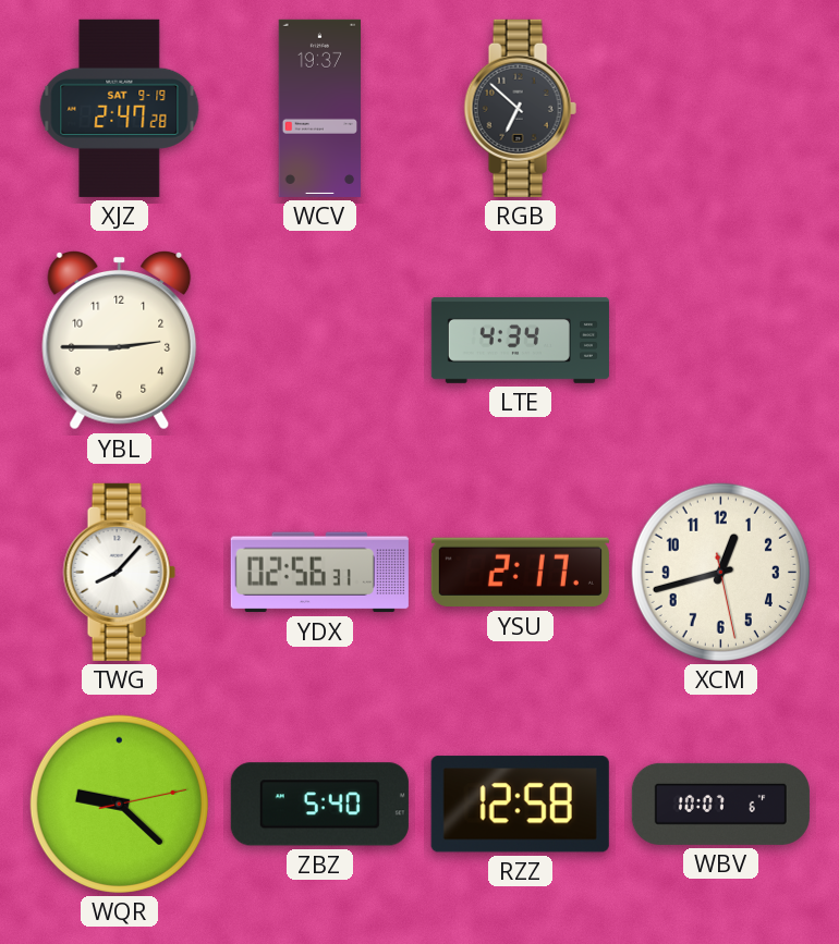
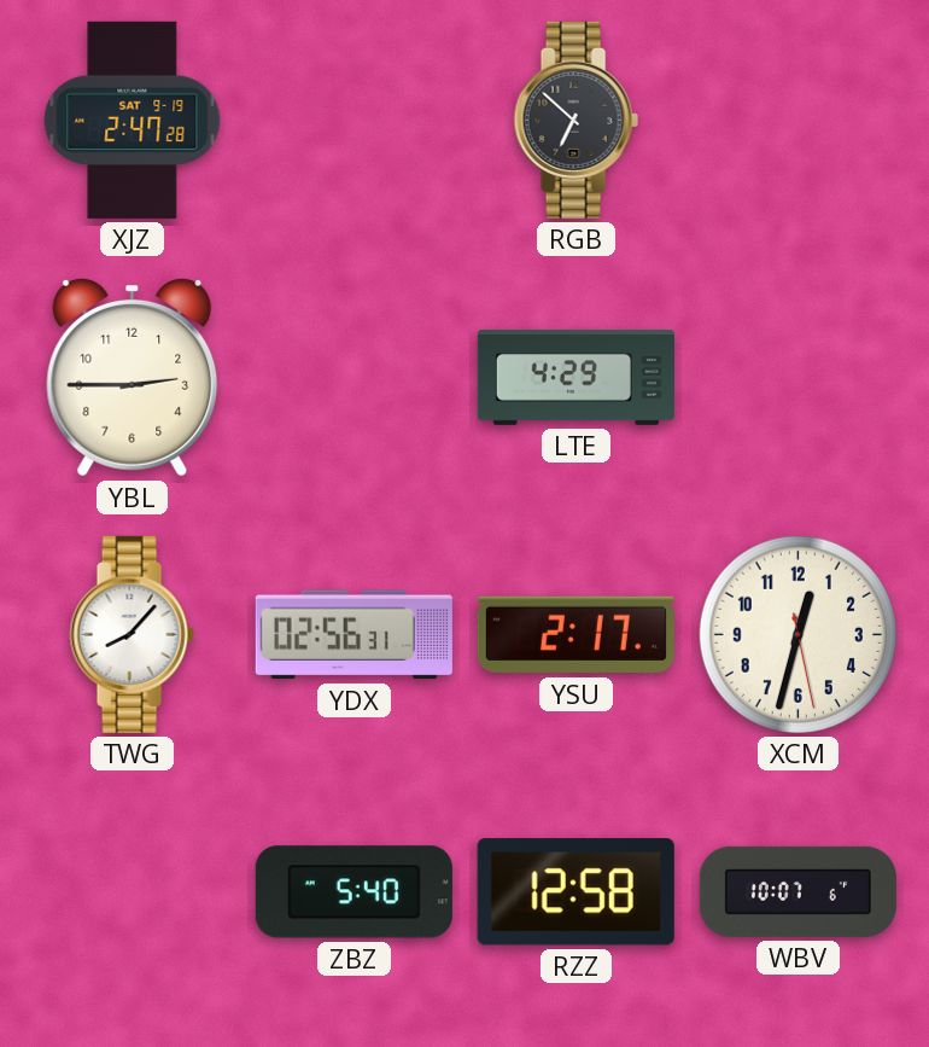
WCV: 19:37 -> none (320, 108)
LTE: 4:34 -> 4:29 (575, 377)
XCM: 12:42 -> 12:32 (797, 634)
WQR: 9:22 -> none (119, 804)
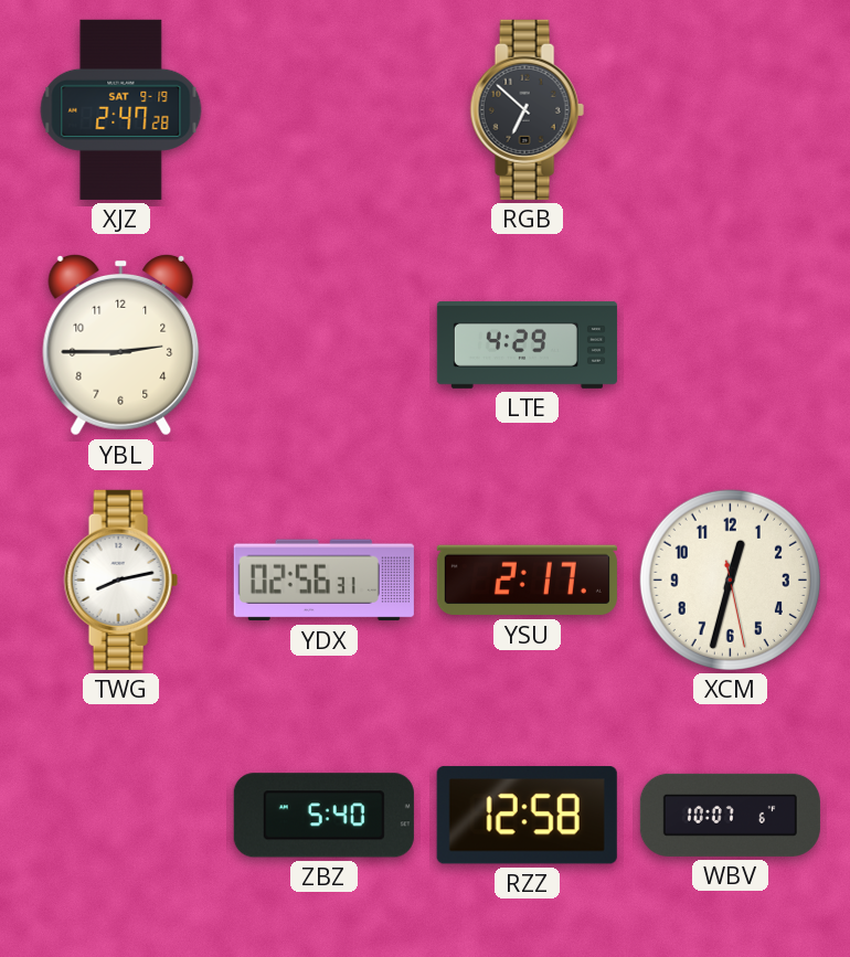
TWG: 8:07 -> 8:13 (120, 579)
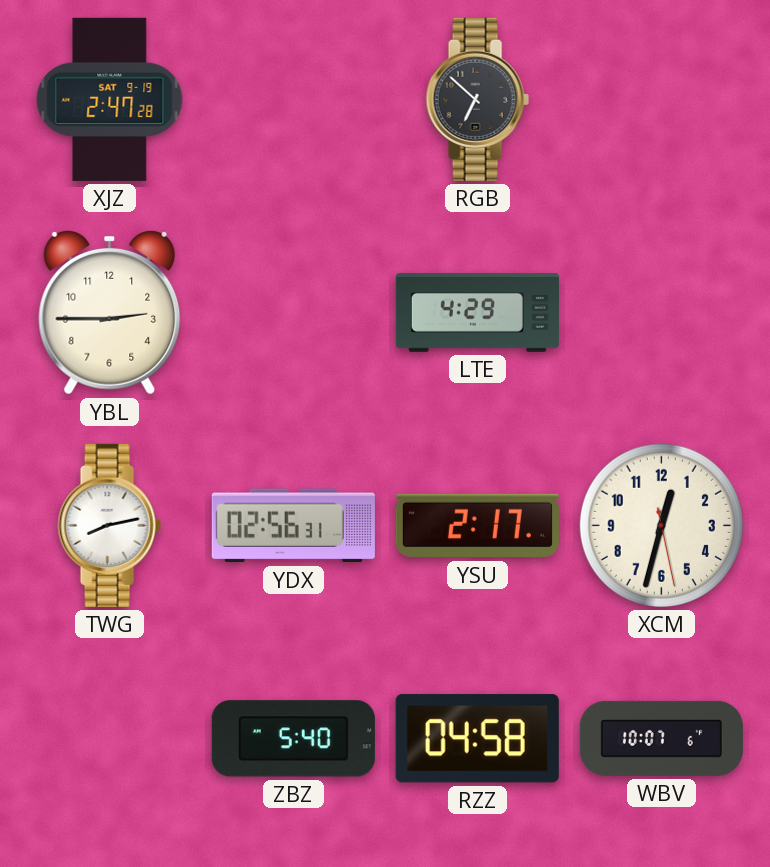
RZZ: 12:58 -> 04:58 (477, 739)
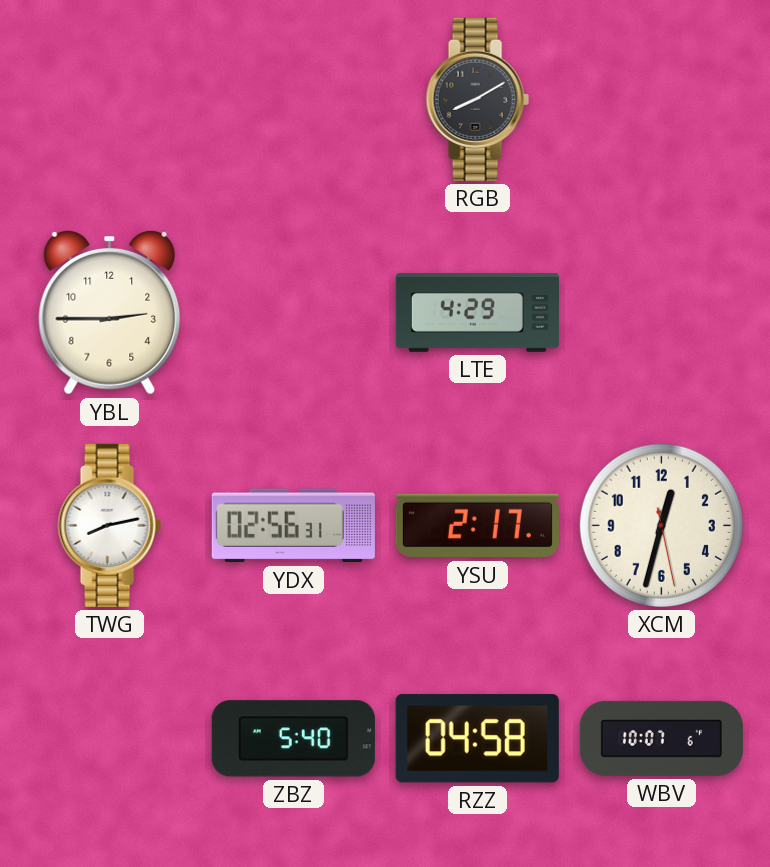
XJZ: 2:47 -> none (110, 99)
RGB: 6:52 -> 8:10 (477, 99)
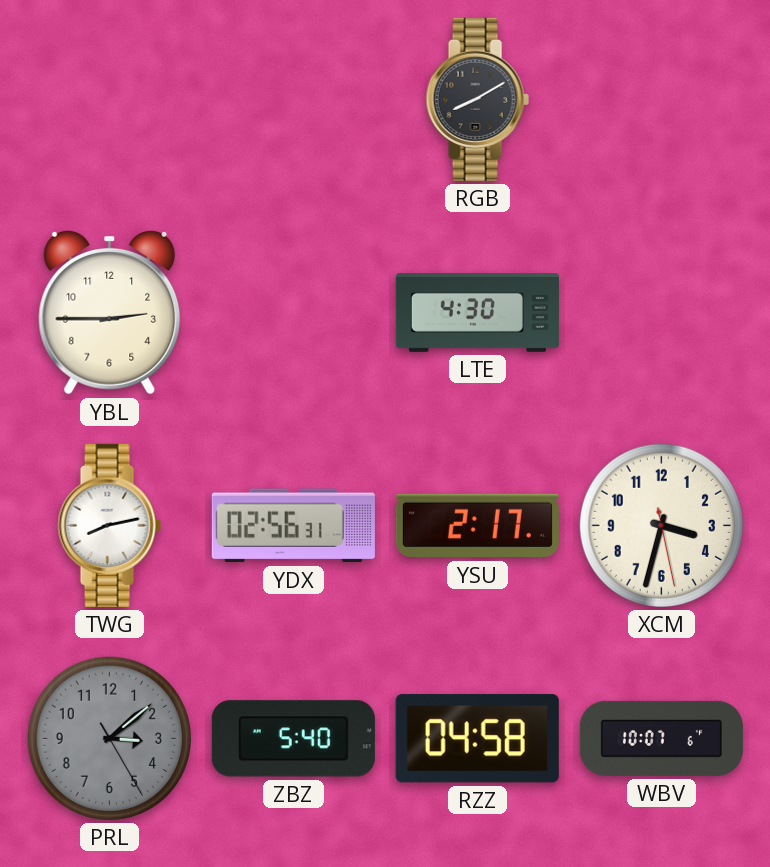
LTE: 4:29 -> 4:30 (477, 312)
XCM: 12:32 -> 3:32 (661, 525)
PRL: none -> 3:08 (109, 738)
